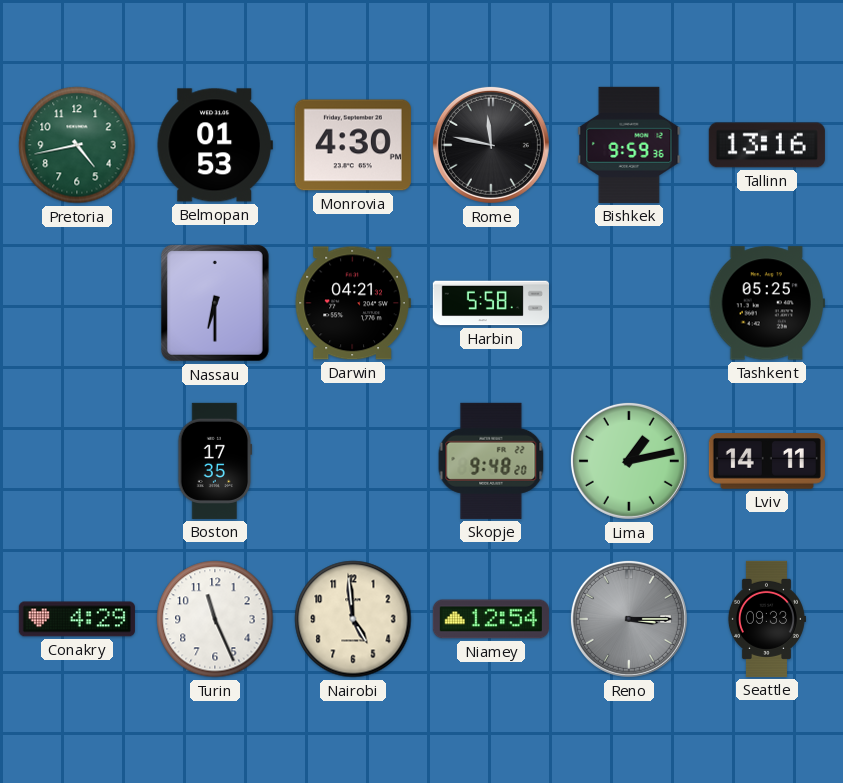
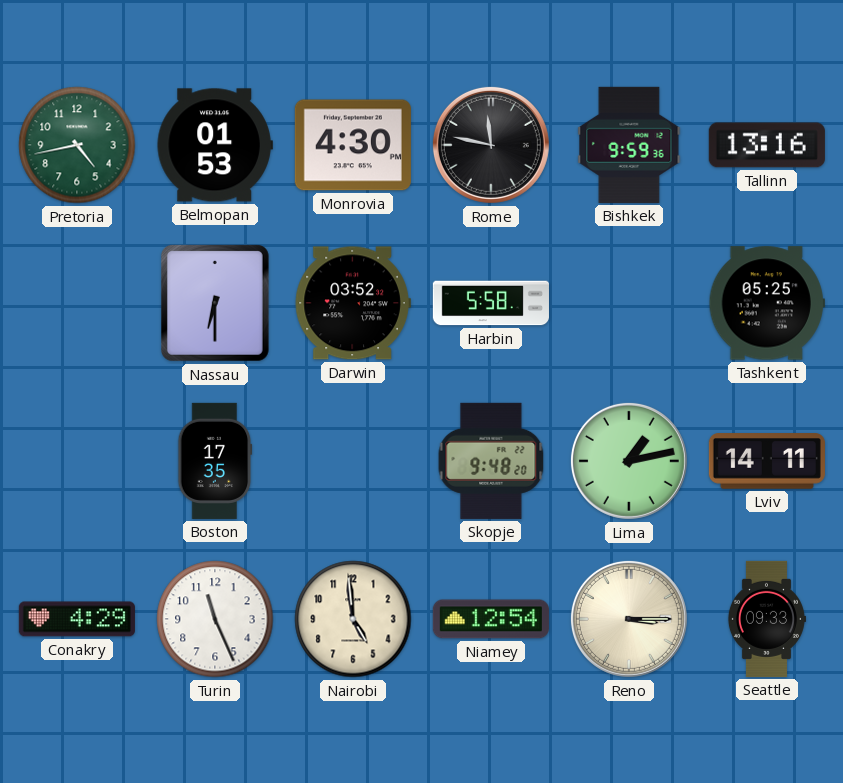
Darwin: 04:21 -> 03:52 (353, 303)
Reno dial: grey -> cream (629, 619)
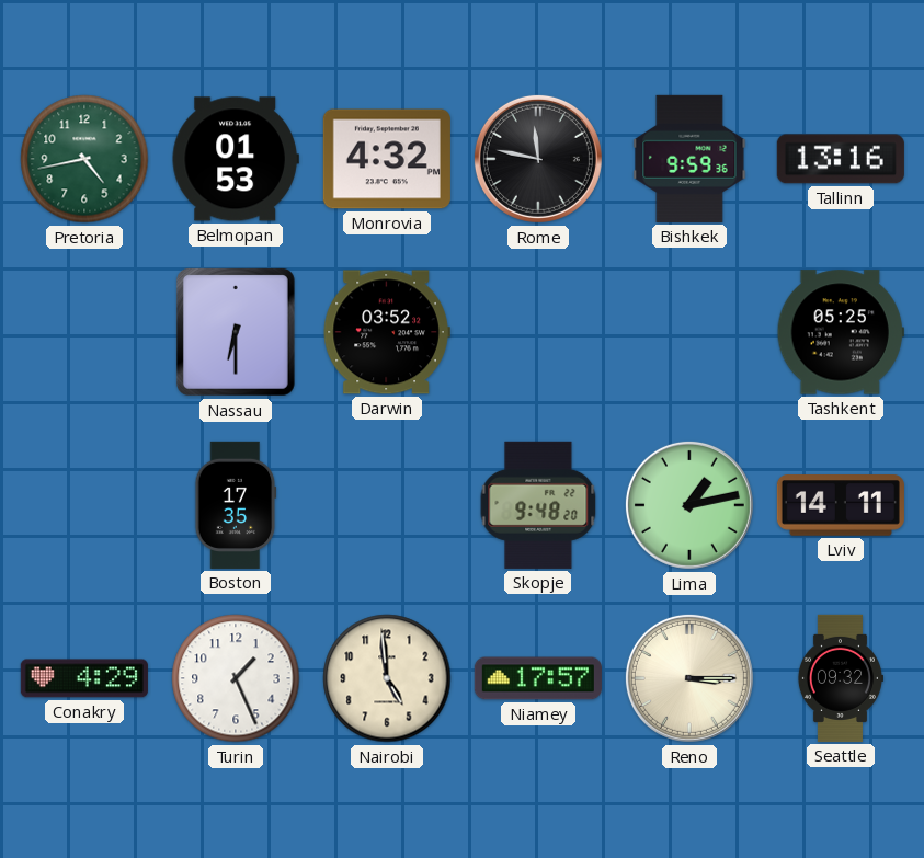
Monrovia: 4:30 -> 4:32 (387, 159)
Harbin: 5:58 -> none (491, 303)
Turin: 11:26 -> 1:26 (236, 678)
Niamey: 12:54 -> 17:57 (538, 678)
Seattle: 09:33 -> 09:32 (840, 678)
